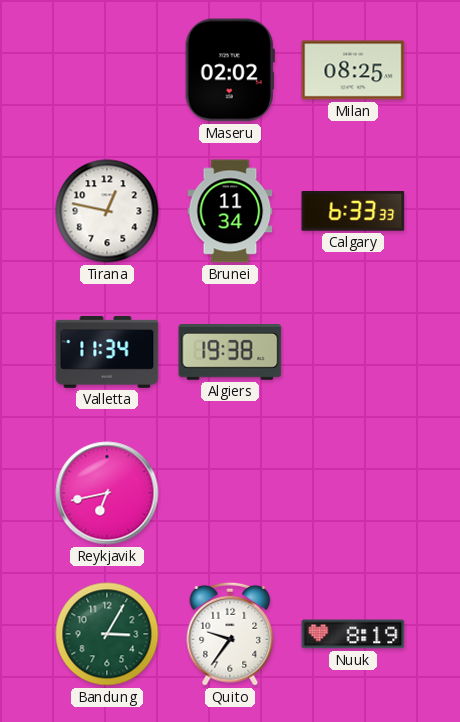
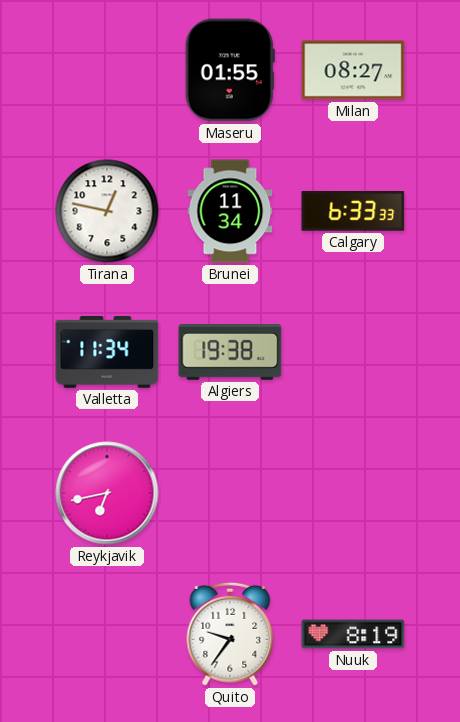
Maseru: 02:02 -> 01:55 (230, 70)
Milan: 08:25 -> 08:27 (353, 70)
Bandung: 3:05 -> none (107, 634)
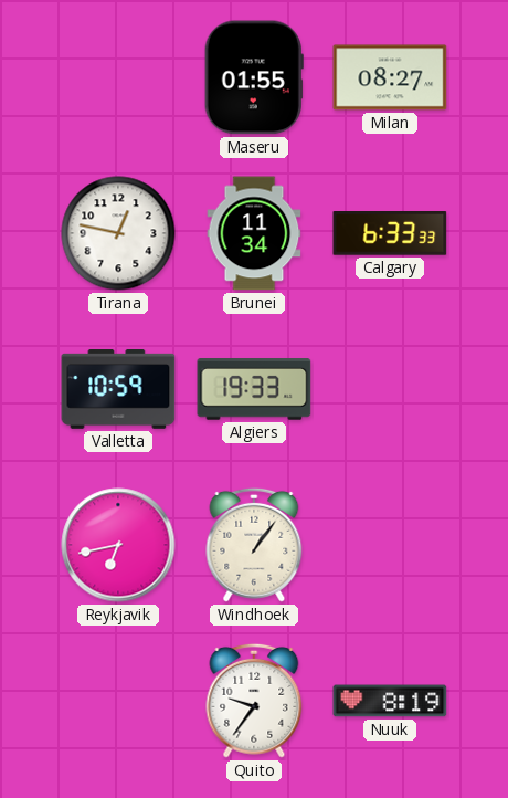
Valletta: 11:34 -> 10:59 (118, 390)
Algiers: 19:38 -> 19:33 (254, 389)
Windhoek: none -> 1:06 (254, 545)
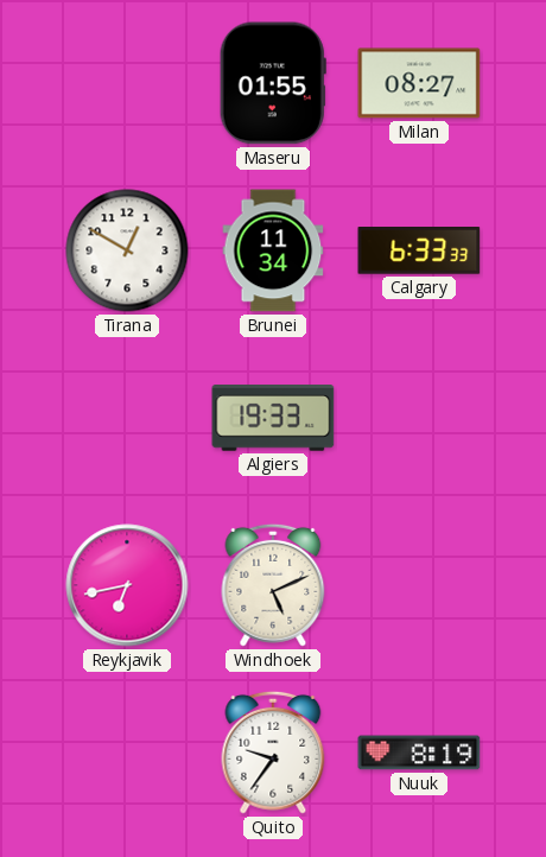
Tirana: 12:47 -> 12:50 (127, 250)
Valletta: 10:59 -> none (118, 390)
Windhoek: 1:06 -> 5:11 (273, 585)
